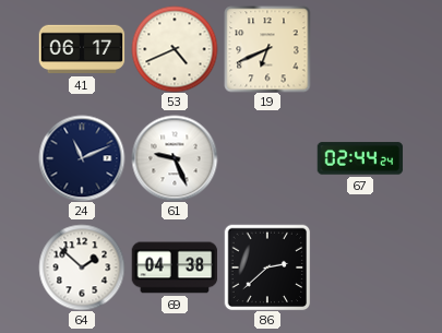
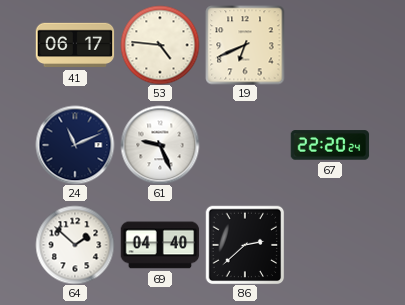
53: 4:41 -> 4:46 (160, 45)
67: 02:44 -> 22:20 (330, 145)
69: 04:38 -> 04:40 (160, 245)
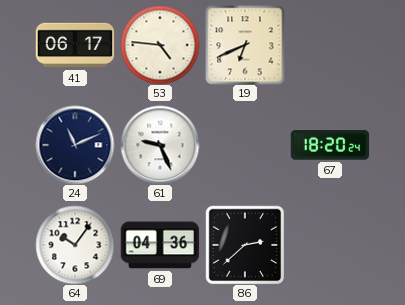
67: 22:20 -> 18:20 (330, 145)
64: 1:52 -> 10:06 (75, 245)
69: 04:40 -> 04:36 (160, 245)
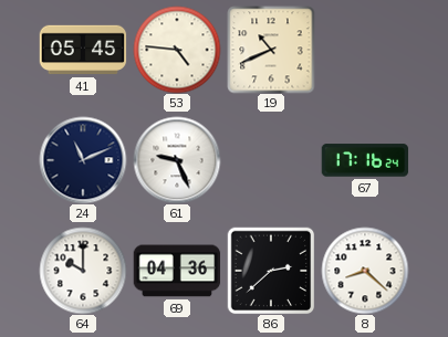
41: 06:17 -> 05:45 (83, 50)
19: 6:41 -> 10:41 (271, 50)
67: 18:20 -> 17:16 (365, 160)
64: 10:06 -> 10:00 (83, 271)
8: none -> 8:22 (365, 271)
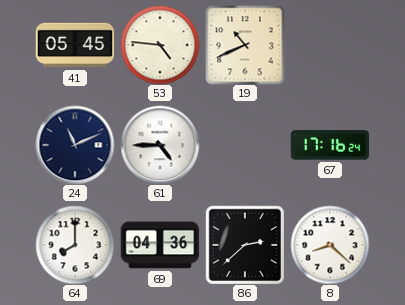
61: 9:26 -> 4:45 (160, 145)
64: 10:00 -> 8:00 (75, 245)
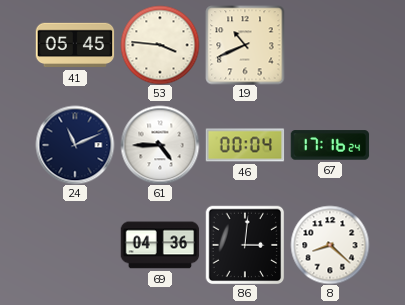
53: 4:46 -> 3:46 (160, 45)
46: none -> 00:04 (245, 145)
64: 8:00 -> none (75, 245)
86: 2:38 -> 3:01 (245, 245)
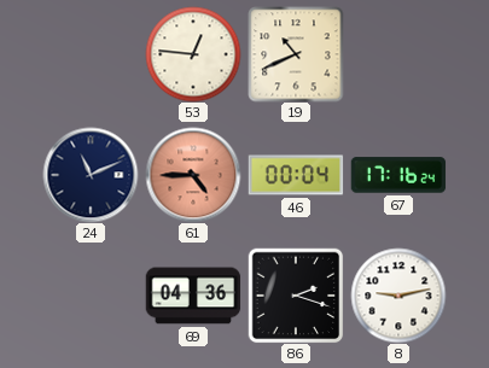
41: 05:45 -> none (75, 45)
53: 3:46 -> 12:46 (193, 54)
61 dial: white -> salmon (193, 175)
86: 3:01 -> 2:18 (296, 296)
8: 8:22 -> 9:13 (398, 296)
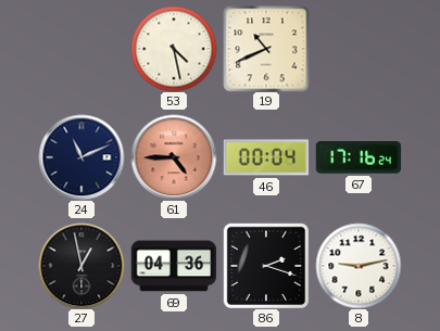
53: 12:46 -> 4:28 (174, 49)
27: none -> 12:58 (81, 266)
